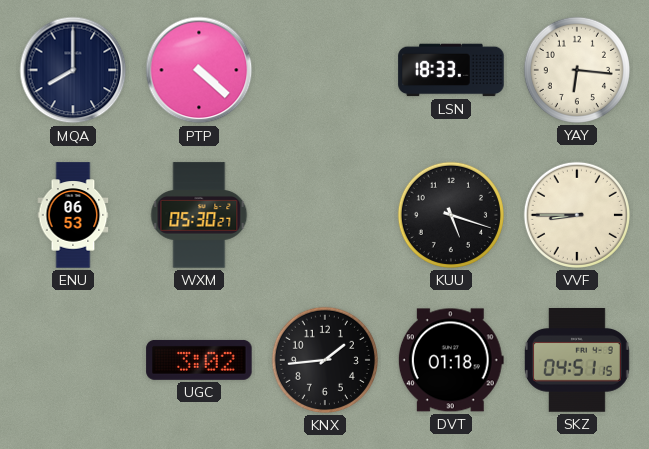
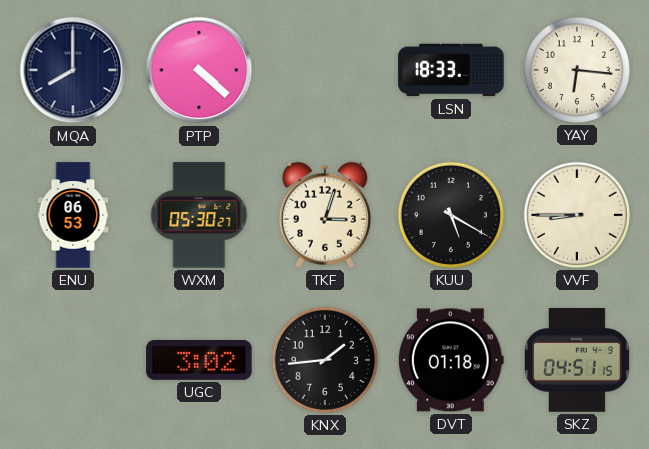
TKF: none -> 3:03 (325, 215)
KUU: 5:18 -> 5:20 (451, 215)
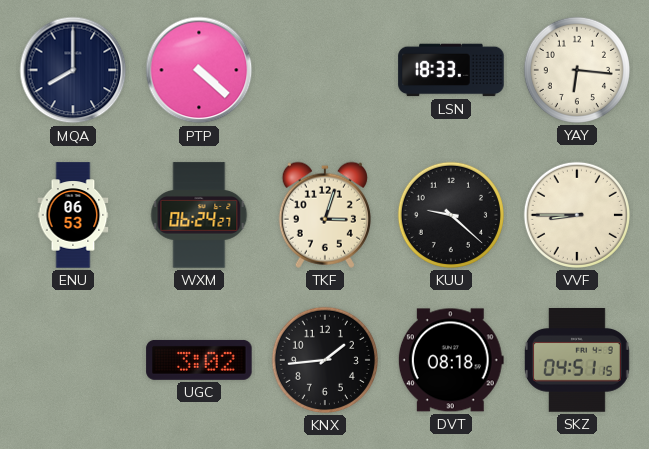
WXM: 05:30 -> 06:24 (199, 215)
KUU: 5:20 -> 9:22 (451, 215)
DVT: 01:18 -> 08:18 (451, 360)
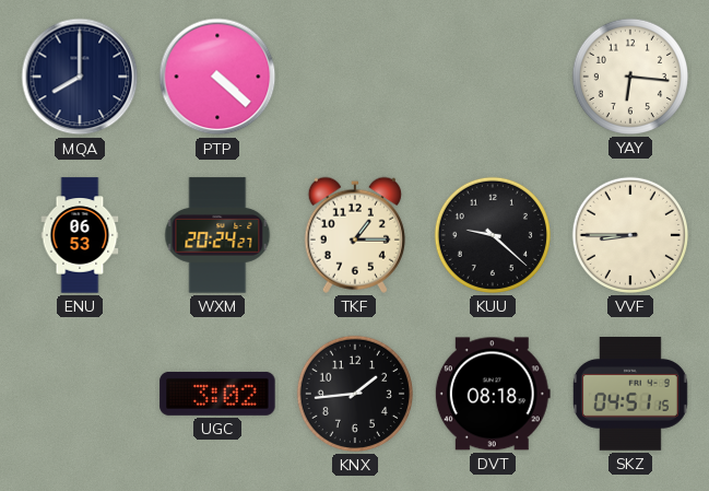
LSN: 18:33 -> none (451, 70)
WXM: 06:24 -> 20:24 (217, 235)
TKF: 3:03 -> 1:15 (355, 235)
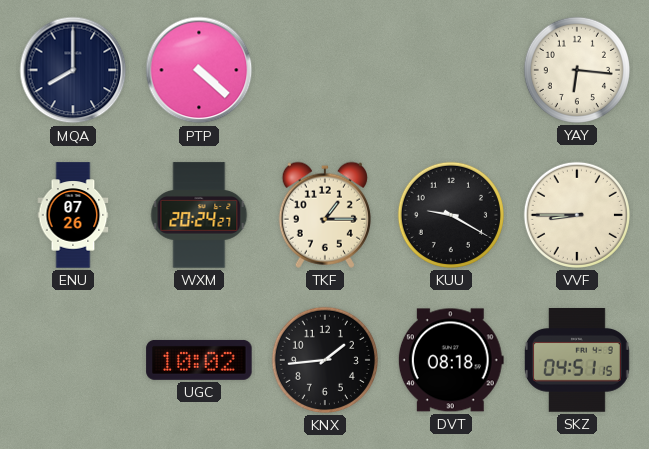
ENU: 06:53 -> 07:26 (73, 215)
KUU: 9:22 -> 9:20 (451, 215)
UGC: 3:02 -> 10:02 (199, 360)
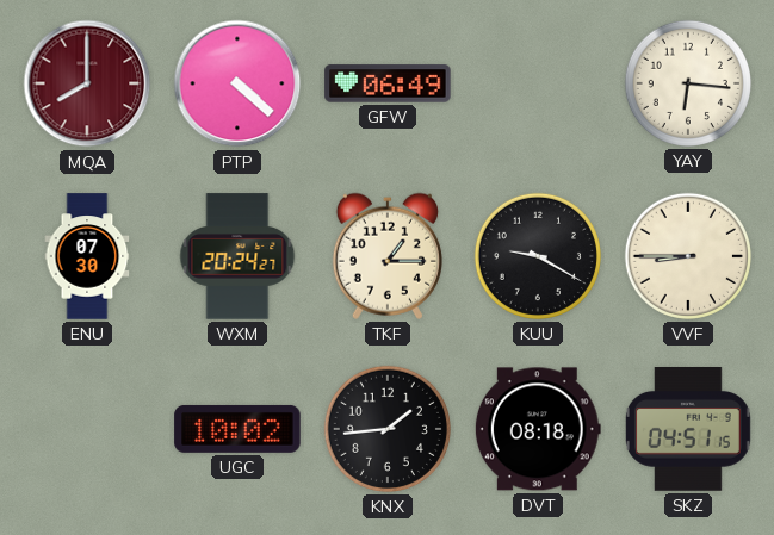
MQA dial: navy -> burgundy (87, 83)
GFW: none -> 06:49 (388, 83)
ENU: 07:26 -> 07:30 (87, 256)
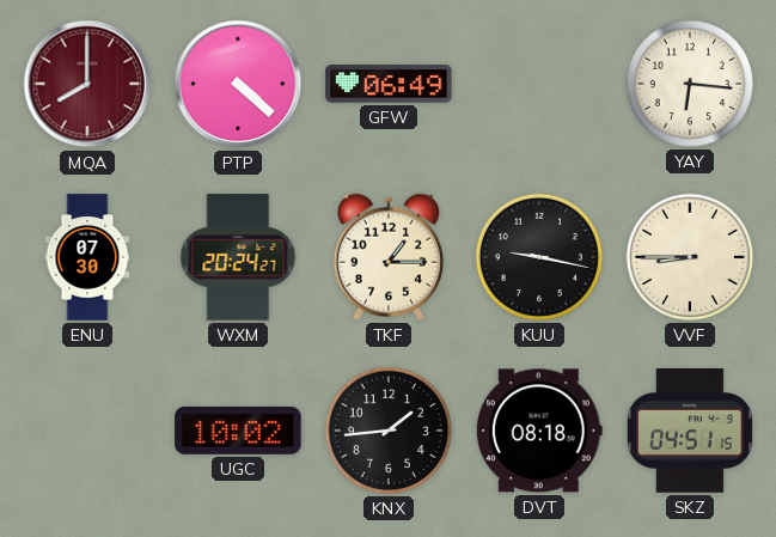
KUU: 9:20 -> 9:17 (539, 257)
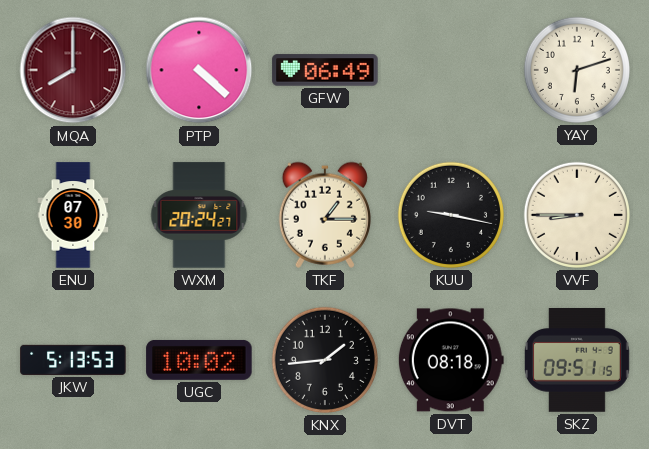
YAY: 6:16 -> 6:12 (577, 70)
JKW: none -> 5:13 (73, 360)
SKZ: 04:51 -> 09:51 (577, 361)
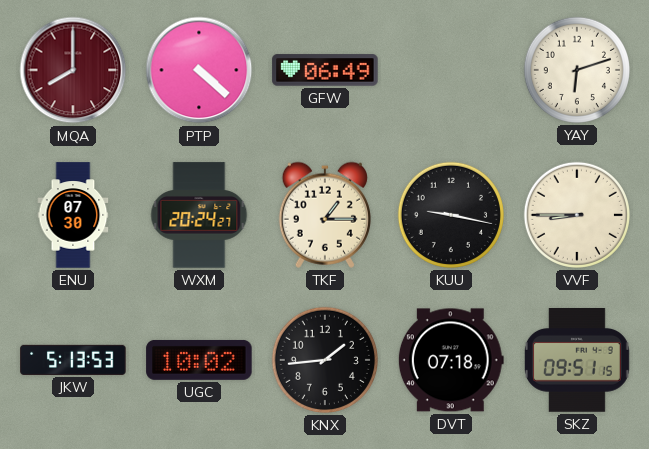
DVT: 08:18 -> 07:18 (451, 360)
